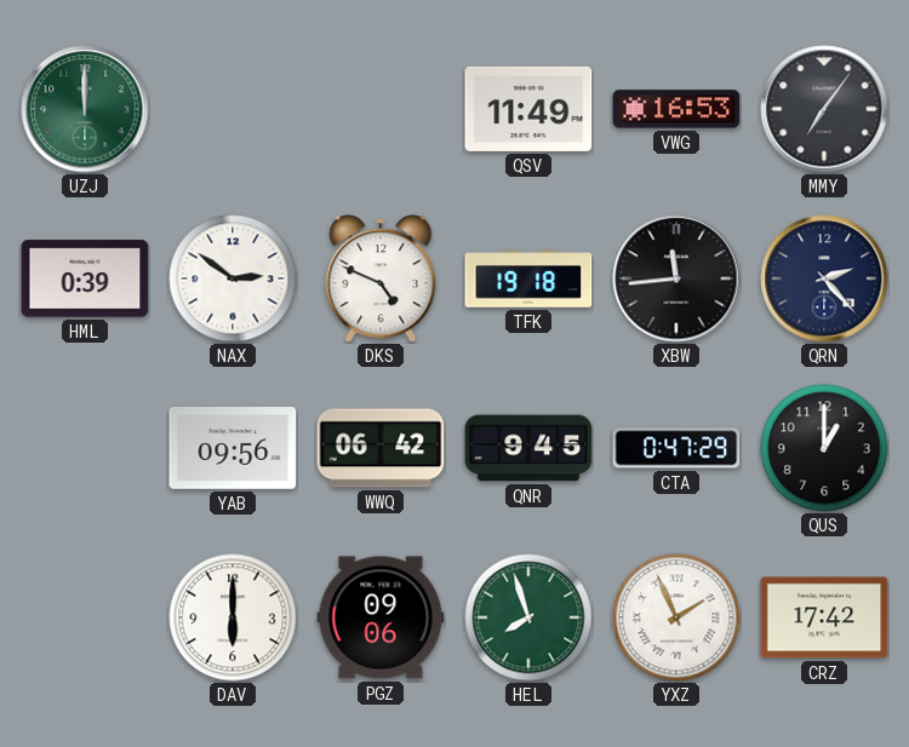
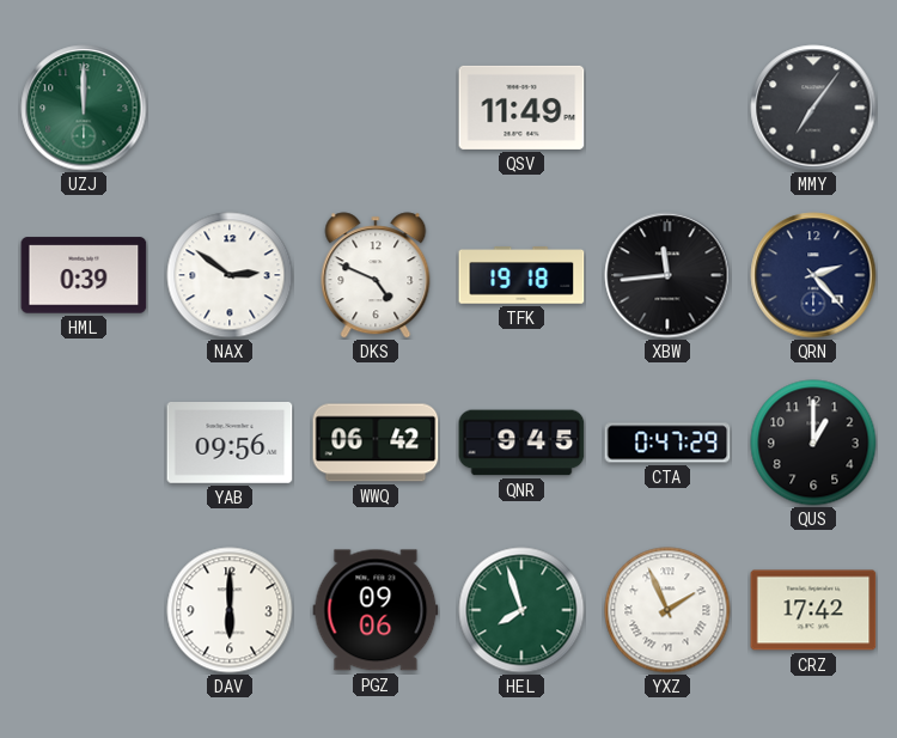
VWG: 16:53 -> none (676, 109)
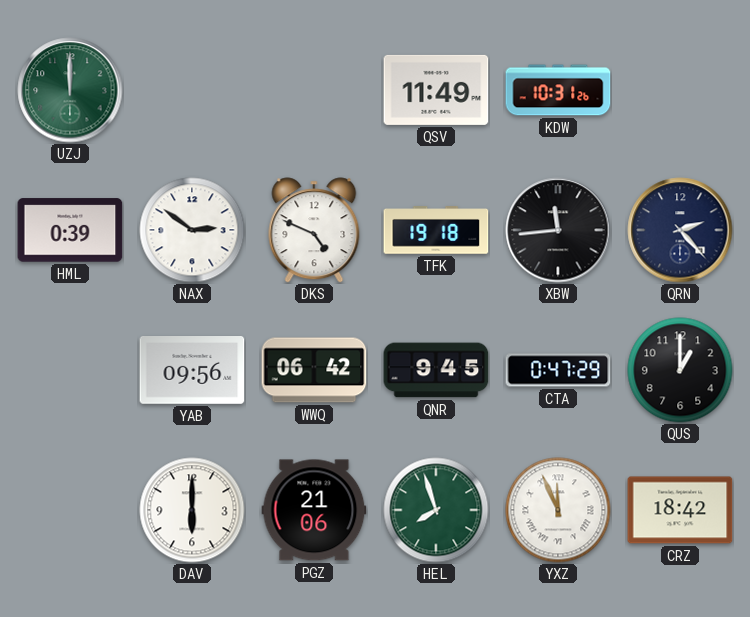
KDW: none -> 10:31 (558, 90)
MMY: 7:06 -> none (813, 108)
PGZ: 09:06 -> 21:06 (314, 510)
YXZ: 1:56 -> 11:56 (558, 510)
CRZ: 17:42 -> 18:42 (680, 510)
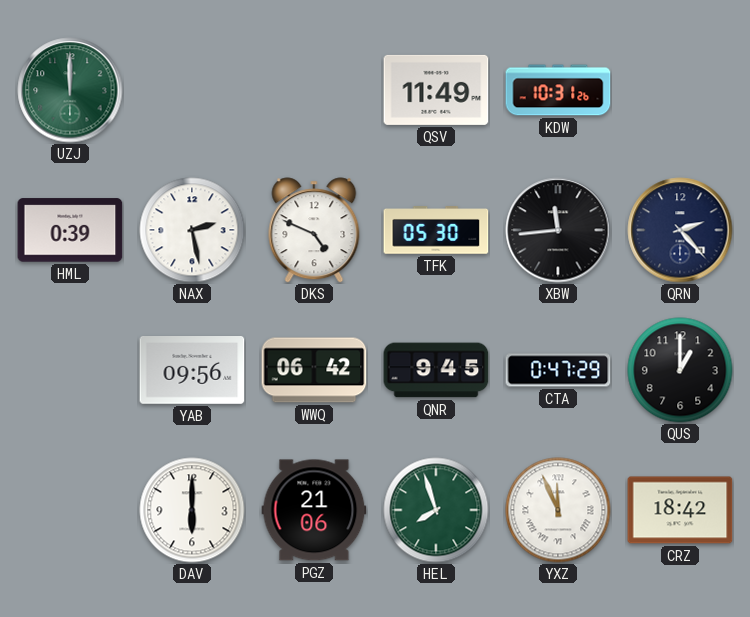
NAX: 2:51 -> 2:28 (192, 230)
TFK: 19:18 -> 05:30 (436, 230)
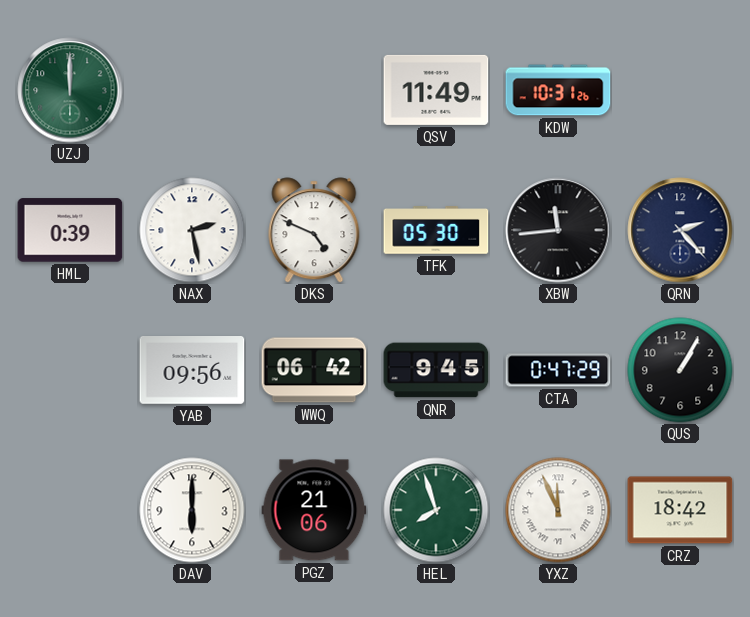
QUS: 1:00 -> 1:05 (680, 370)
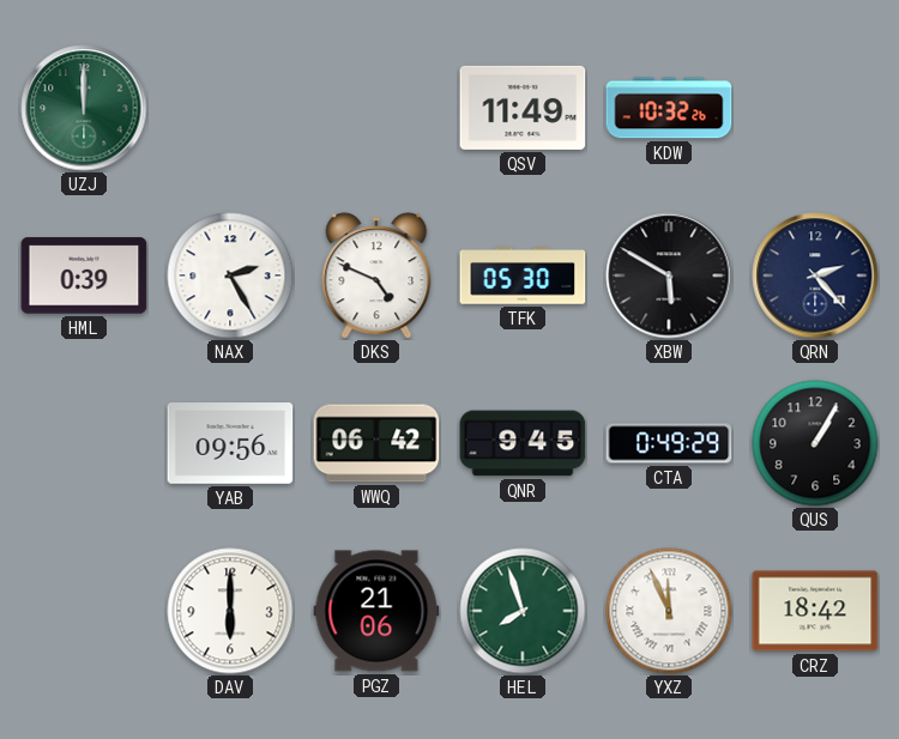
KDW: 10:31 -> 10:32 (669, 108)
NAX: 2:28 -> 2:25 (230, 275)
XBW: 11:44 -> 5:50 (669, 275)
CTA: 0:47 -> 0:49 (669, 443)
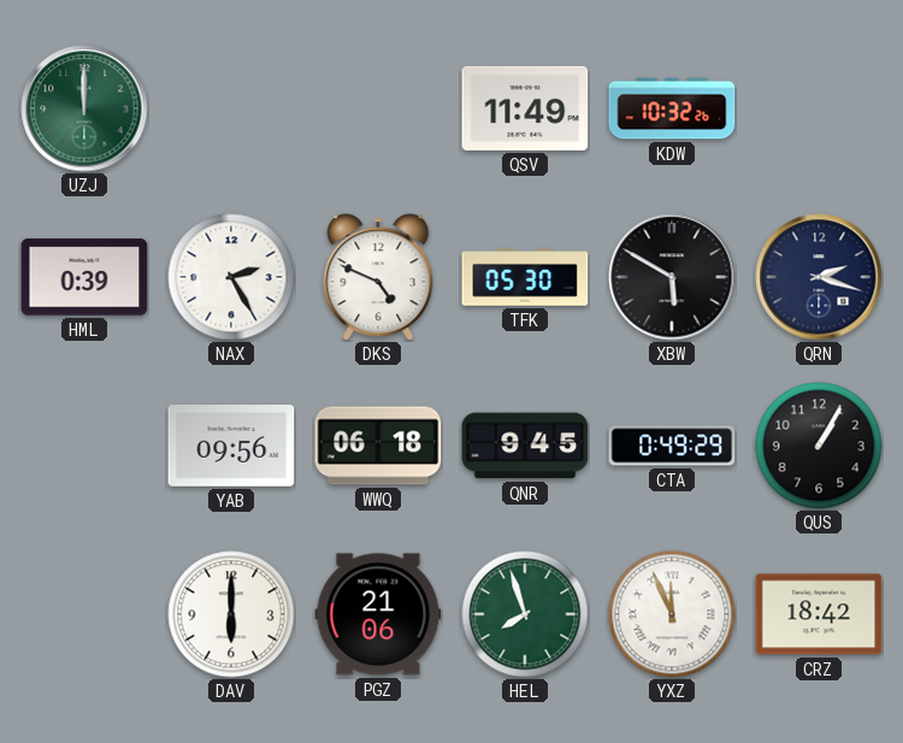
QRN: 2:23 -> 2:18 (819, 277)
WWQ: 06:42 -> 06:18 (378, 446)
